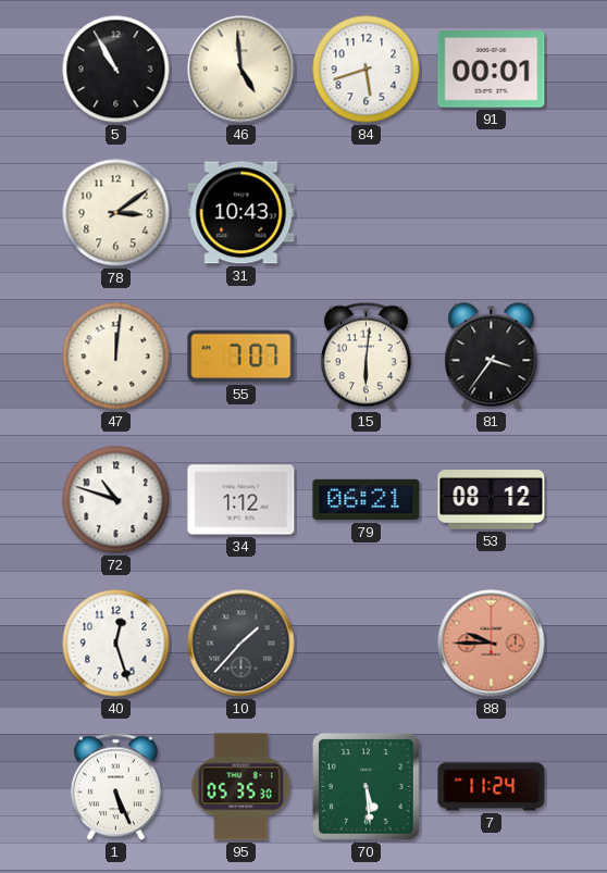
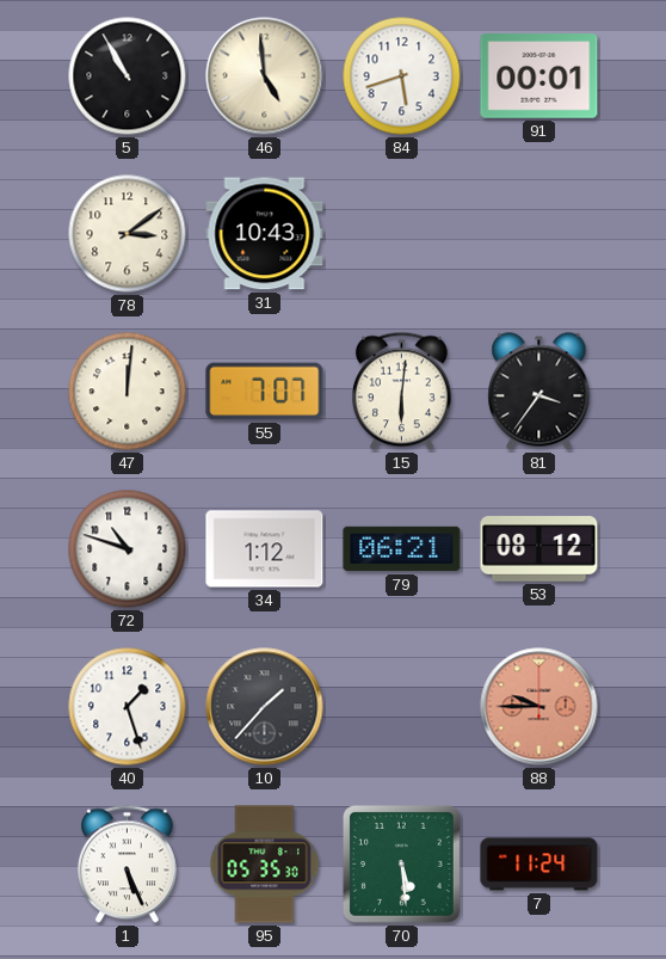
40: 12:27 -> 1:27 (128, 707)
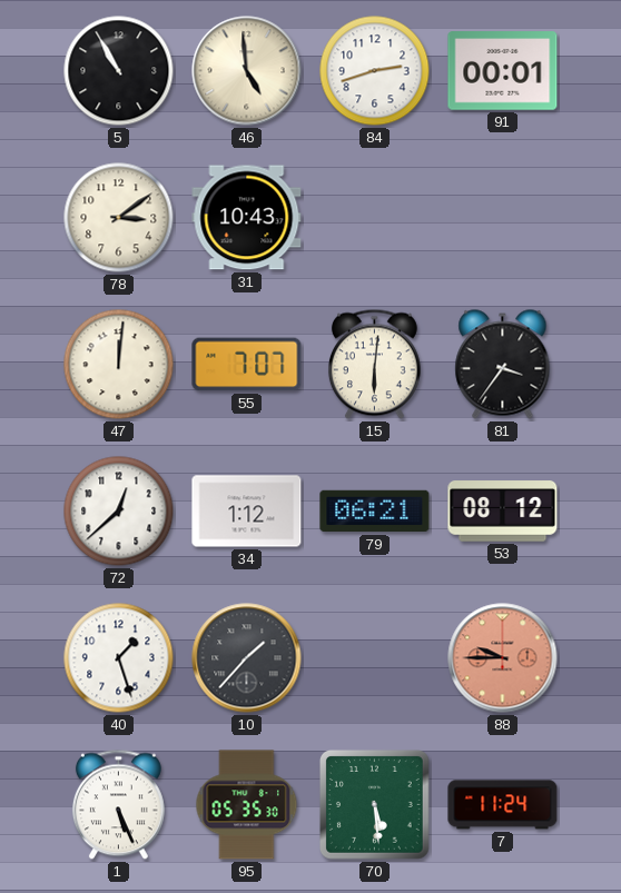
84: 5:42 -> 2:42 (375, 71)
72: 10:48 -> 12:38 (119, 512)
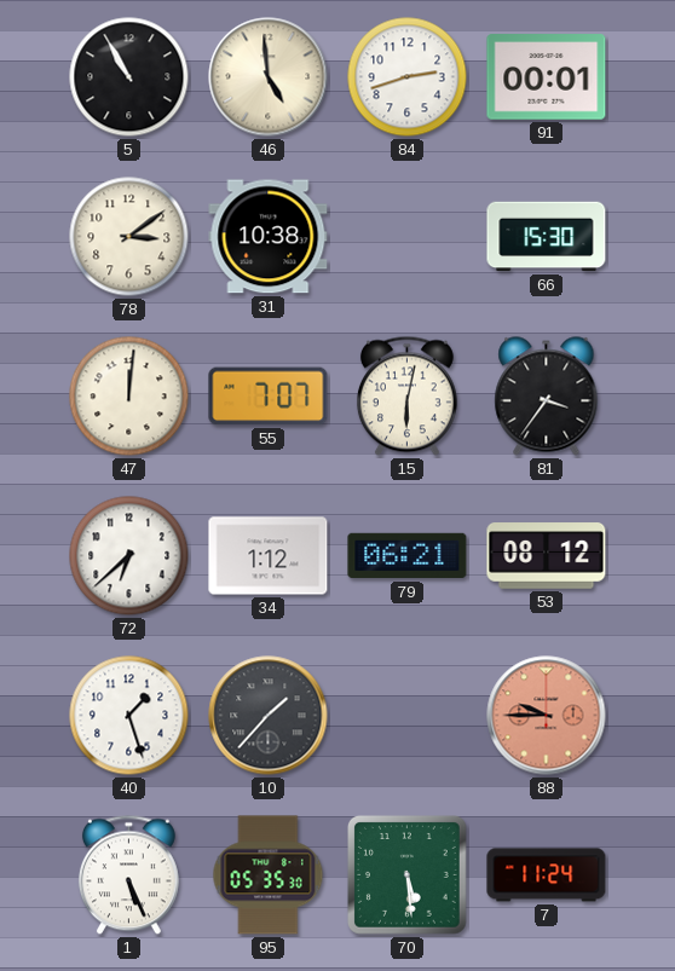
31: 10:43 -> 10:38 (269, 237)
66: none -> 15:30 (547, 237)
15: 6:01 -> 6:02 (406, 397)
72: 12:38 -> 6:38 (129, 556)
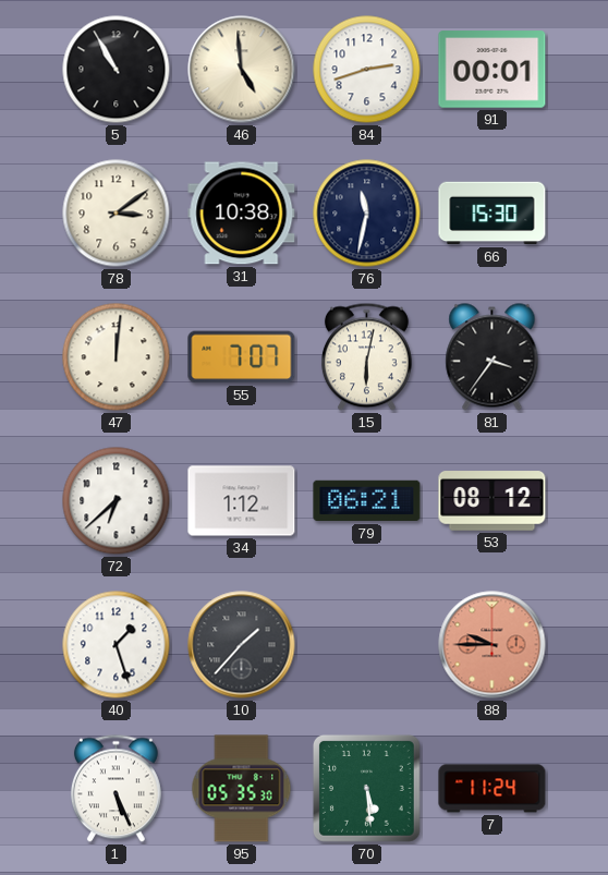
76: none -> 11:32 (367, 214)
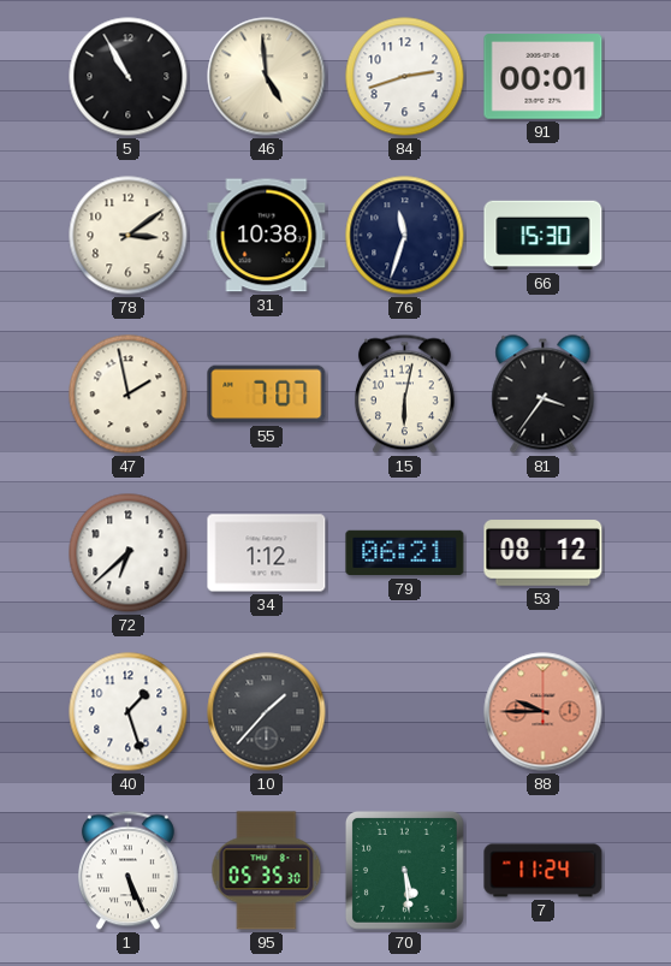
76: 11:32 -> 11:33 (405, 236)
47: 12:01 -> 1:58 (129, 395)
